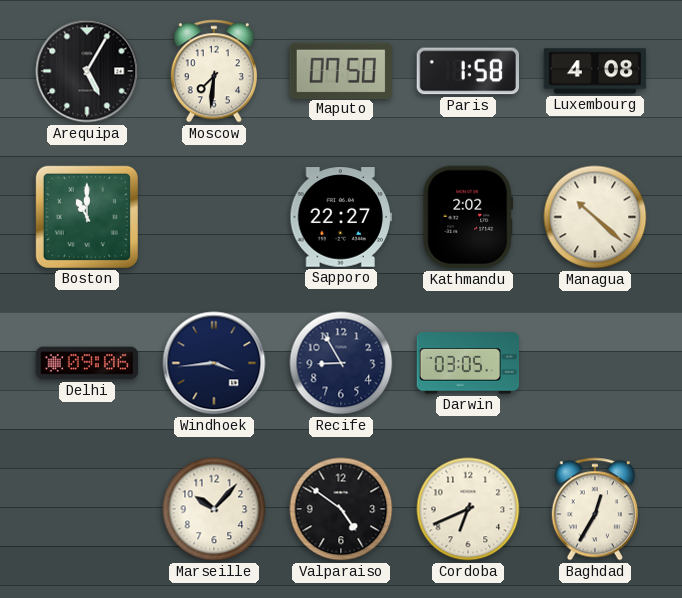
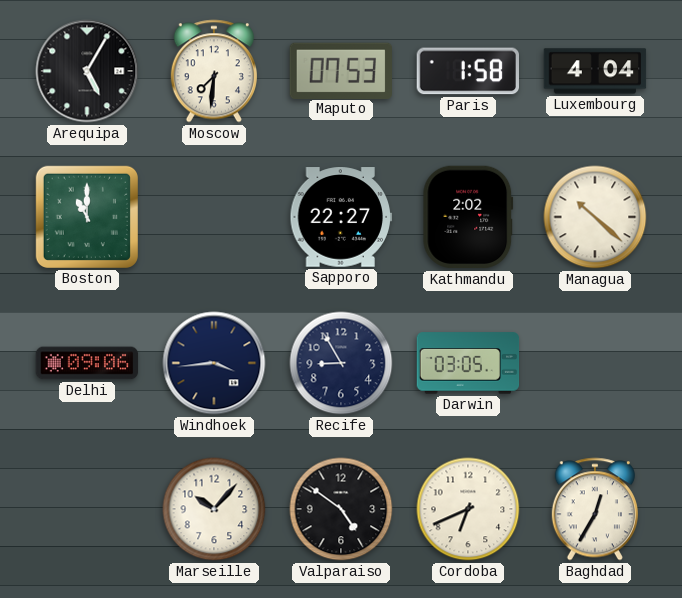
Maputo: 07:50 -> 07:53 (340, 70)
Luxembourg: 4:08 -> 4:04 (595, 71)
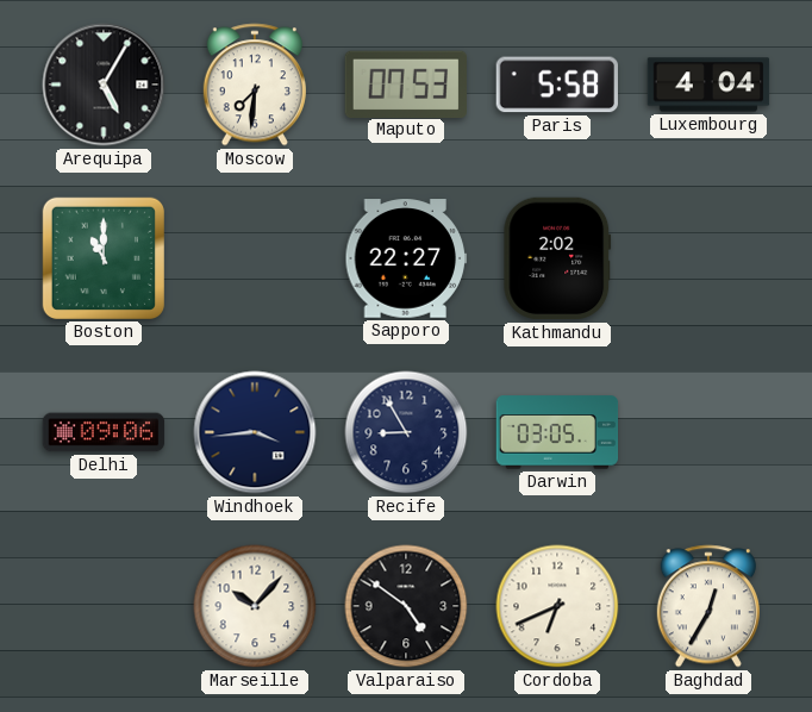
Paris: 1:58 -> 5:58 (556, 85)
Managua: 10:22 -> none (595, 217)
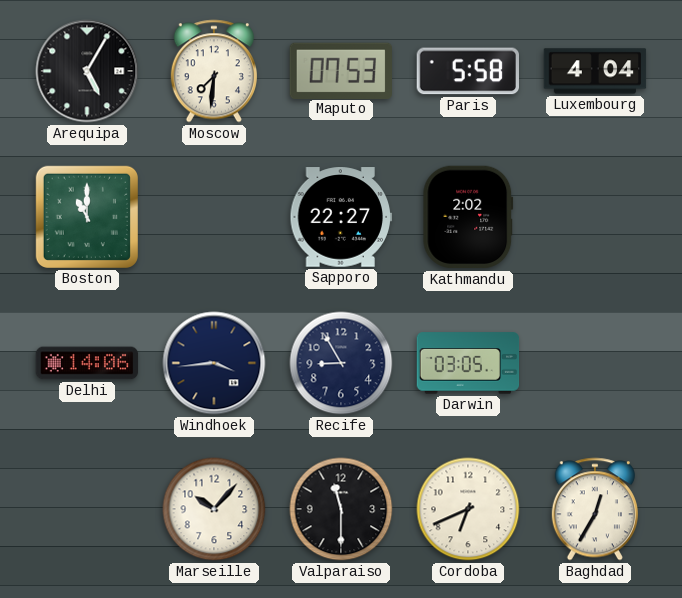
Delhi: 09:06 -> 14:06 (87, 363)
Valparaiso: 4:51 -> 11:30 (341, 509)
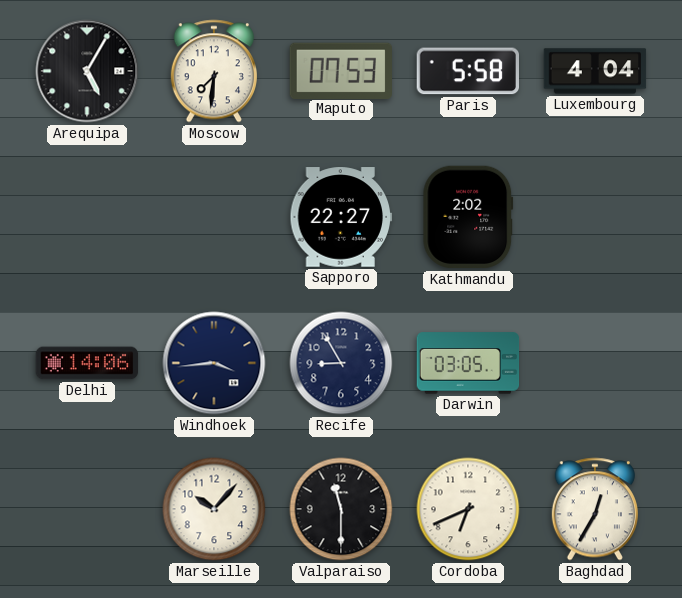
Boston: 11:00 -> none (86, 216)
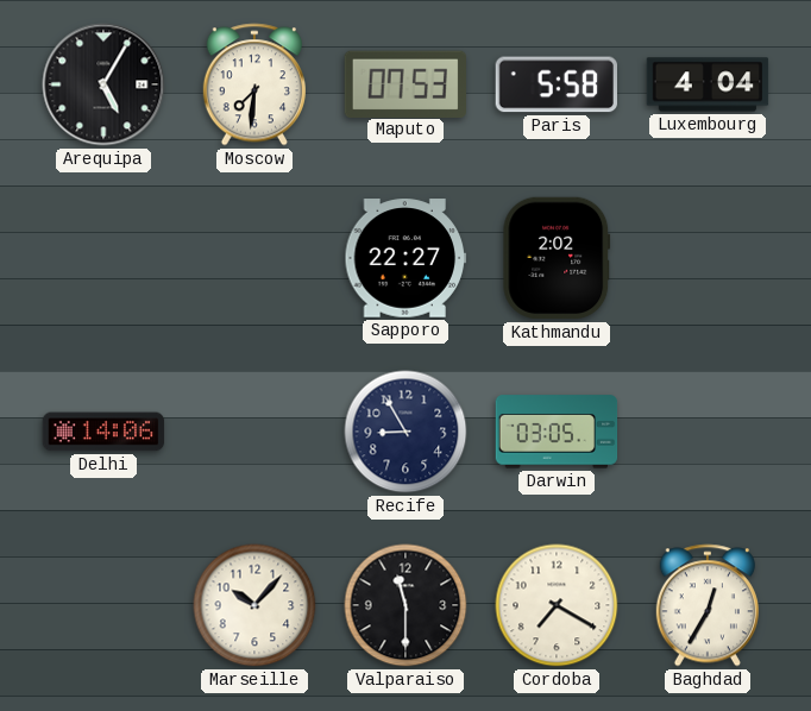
Windhoek: 3:44 -> none (214, 363)
Cordoba: 6:41 -> 7:20 (557, 605)
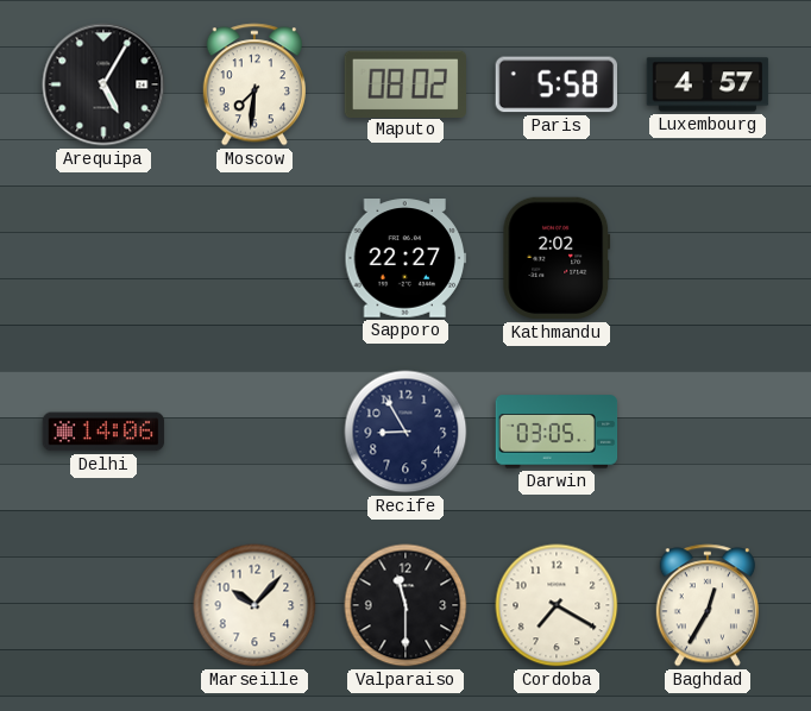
Maputo: 07:53 -> 08:02 (404, 83)
Luxembourg: 4:04 -> 4:57 (708, 84)
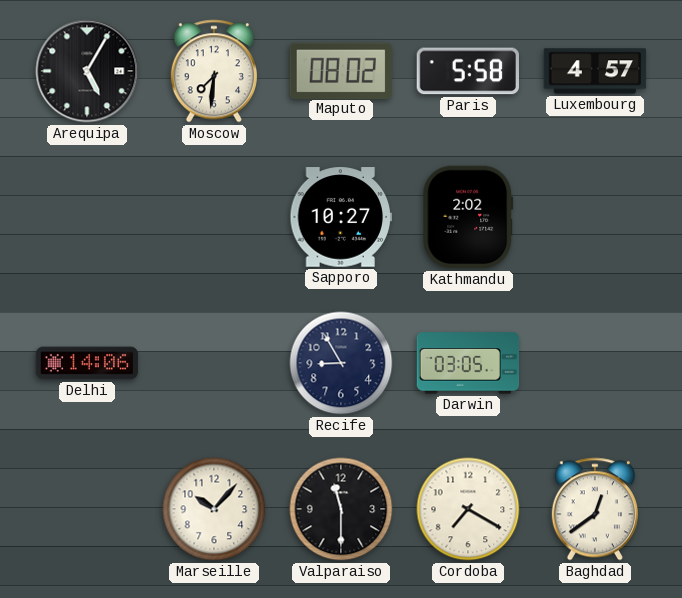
Sapporo: 22:27 -> 10:27 (341, 217)
Baghdad: 12:35 -> 12:39 (595, 509)
